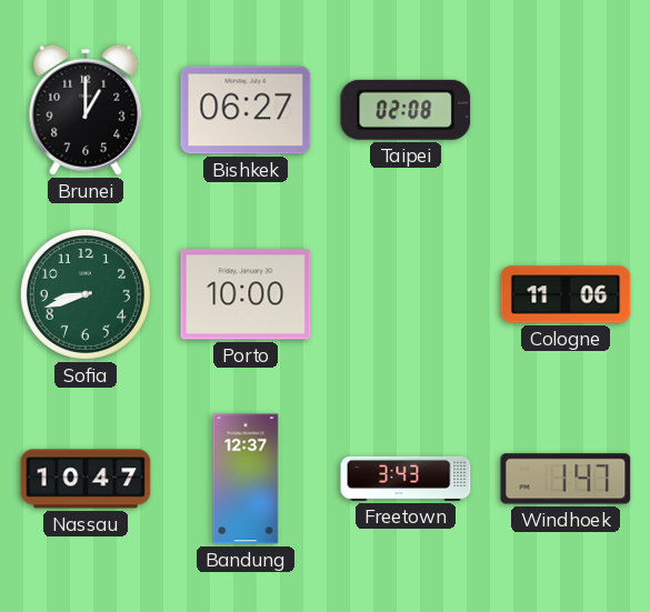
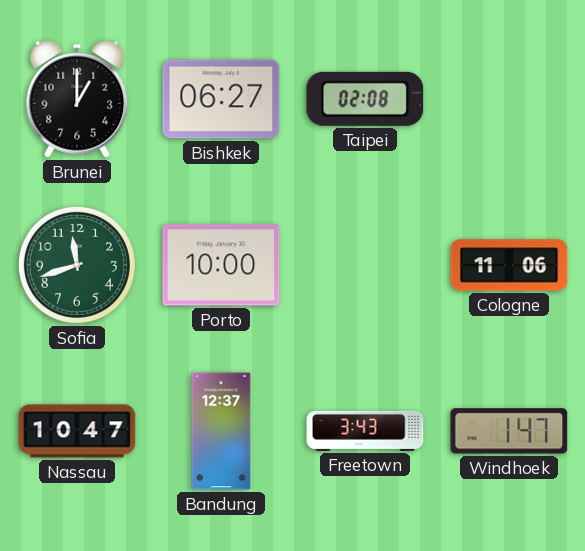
Sofia: 8:42 -> 11:42 (77, 265)
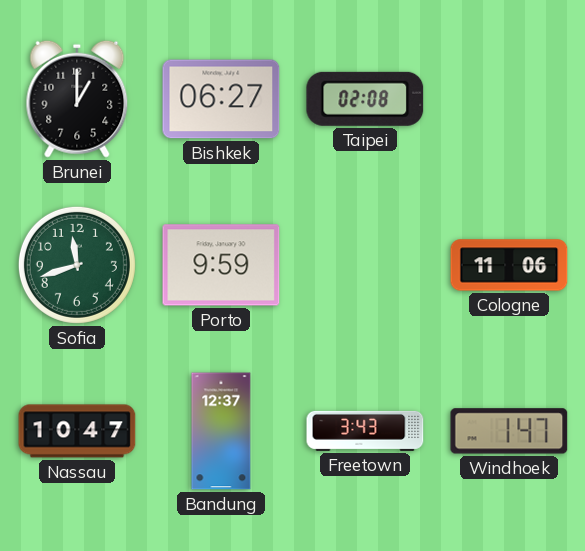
Porto: 10:00 -> 9:59 (221, 265)
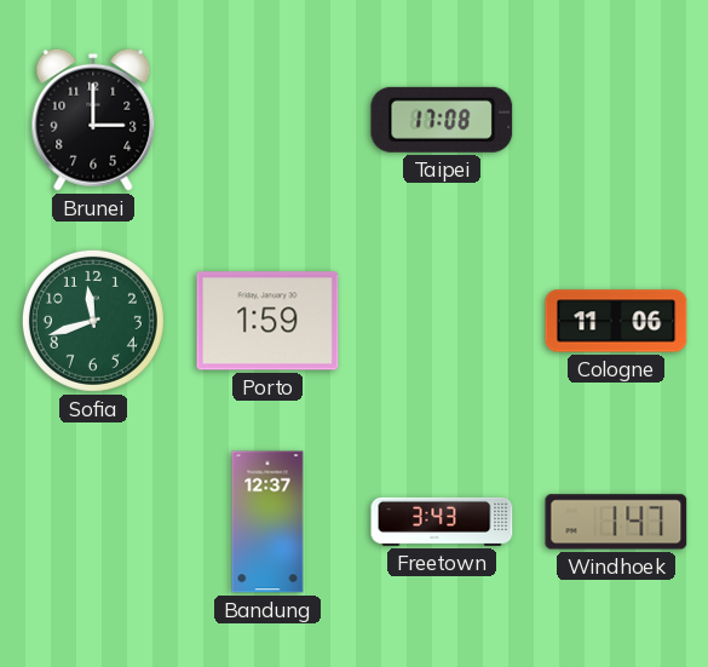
Brunei: 1:00 -> 3:00 (93, 120)
Bishkek: 06:27 -> none (221, 99)
Taipei: 02:08 -> 17:08 (442, 120)
Porto: 9:59 -> 1:59 (267, 321)
Nassau: 10:47 -> none (77, 431)
